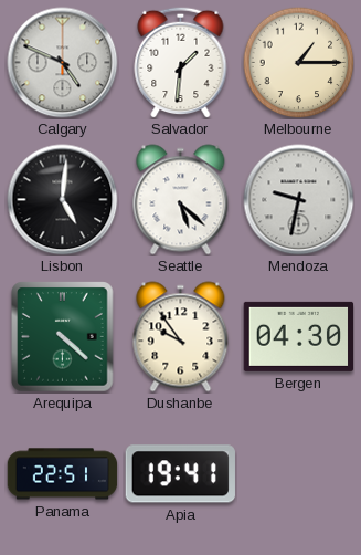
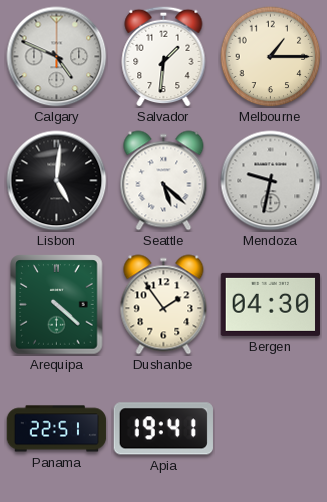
Dushanbe: 9:54 -> 1:54 (164, 305)
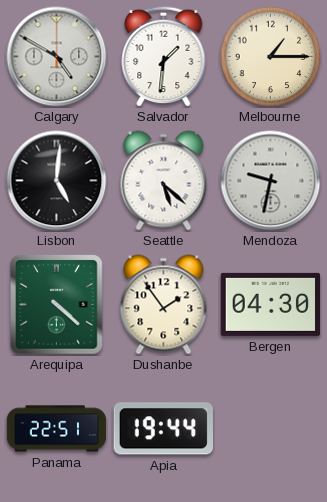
Calgary: 4:49 -> 4:50 (57, 57)
Apia: 19:41 -> 19:44 (163, 429)
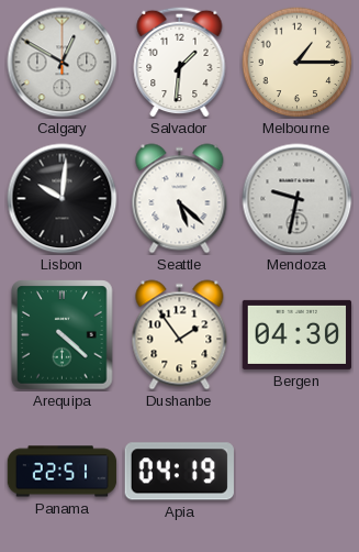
Calgary: 4:50 -> 12:50 (63, 63)
Lisbon: 5:01 -> 10:01 (63, 199)
Apia: 19:44 -> 04:19 (179, 472)
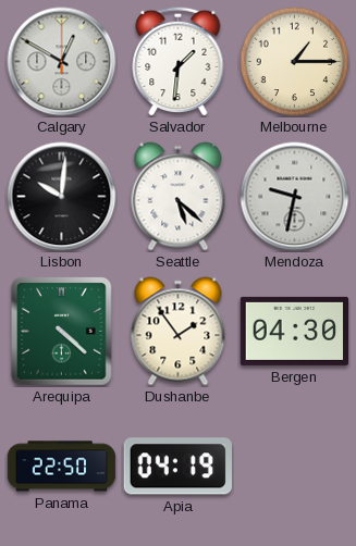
Panama: 22:51 -> 22:50 (62, 467)
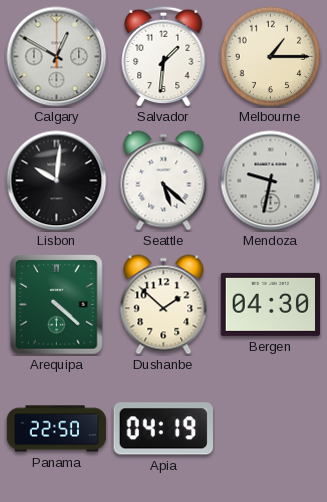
Dushanbe: 1:54 -> 1:52 (164, 305)
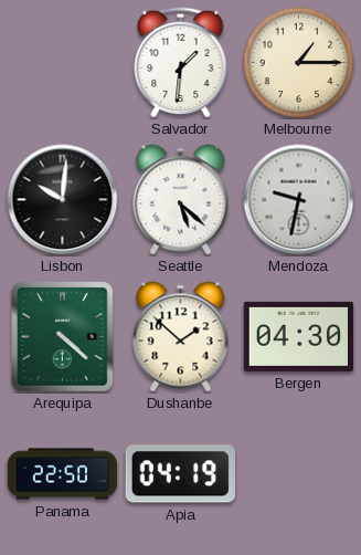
Calgary: 12:50 -> none (57, 57)
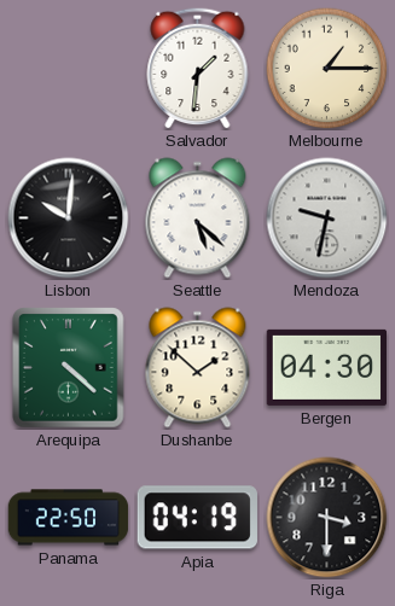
Riga: none -> 3:30 (327, 518)
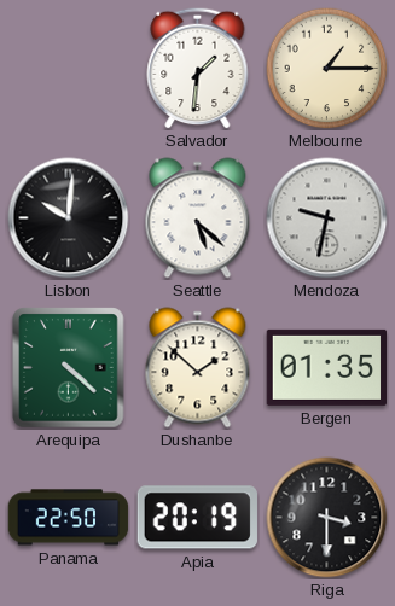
Bergen: 04:30 -> 01:35 (327, 367)
Apia: 04:19 -> 20:19 (197, 518)
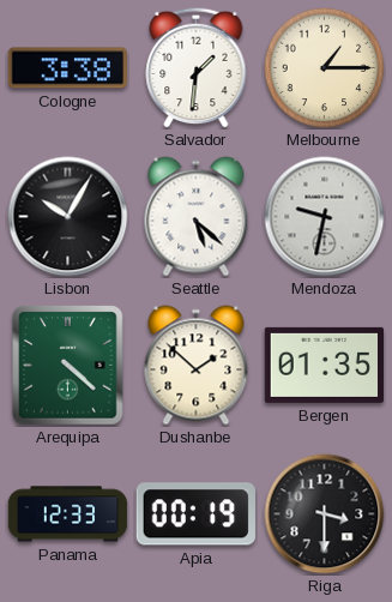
Cologne: none -> 3:38 (68, 68)
Lisbon: 10:01 -> 10:05 (68, 217)
Panama: 22:50 -> 12:33 (68, 514)
Apia: 20:19 -> 00:19 (195, 514)
